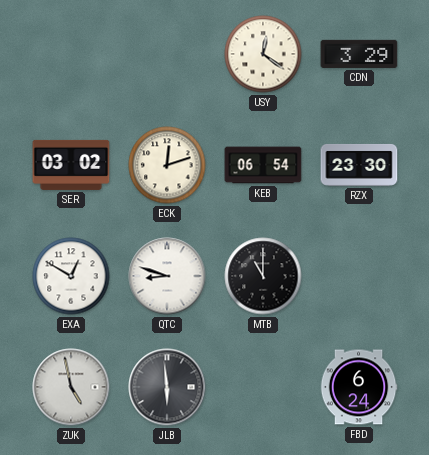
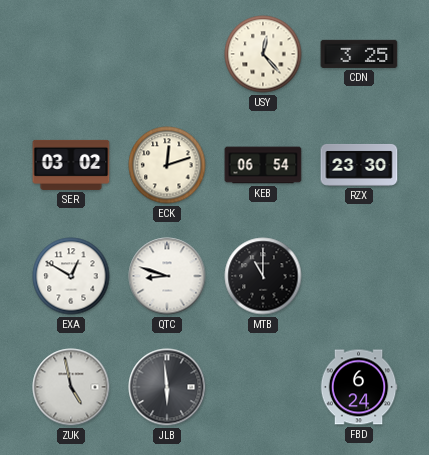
USY: 12:21 -> 12:23 (263, 54)
CDN: 3:29 -> 3:25 (359, 54)
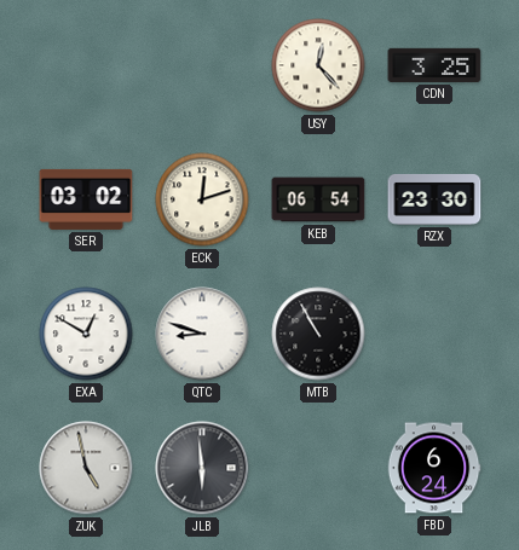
MTB: 11:00 -> 10:55 (318, 334)
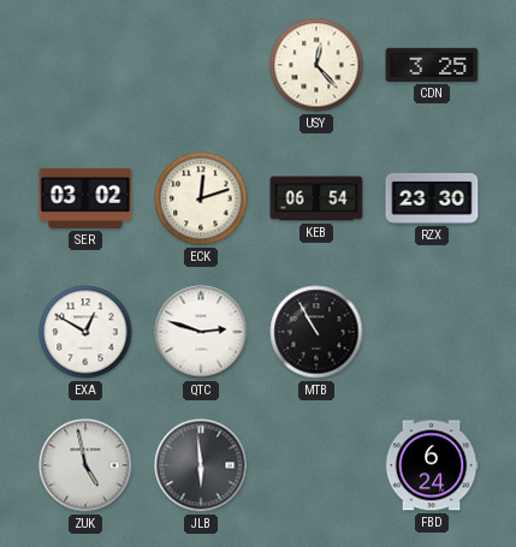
QTC: 8:48 -> 2:48 (201, 332)
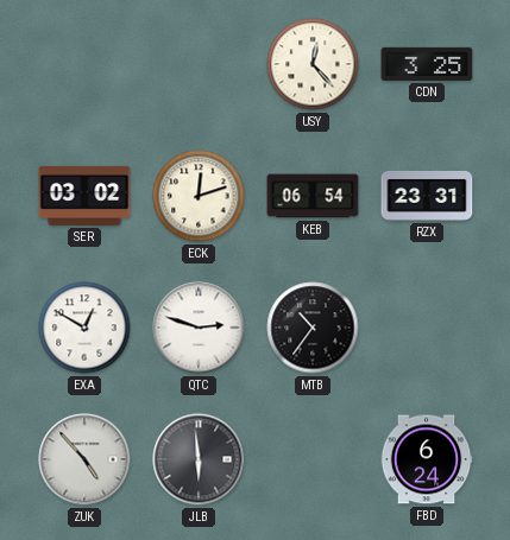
RZX: 23:30 -> 23:31 (427, 196)
MTB: 10:55 -> 10:36 (313, 328)
ZUK: 4:58 -> 4:53 (84, 459)
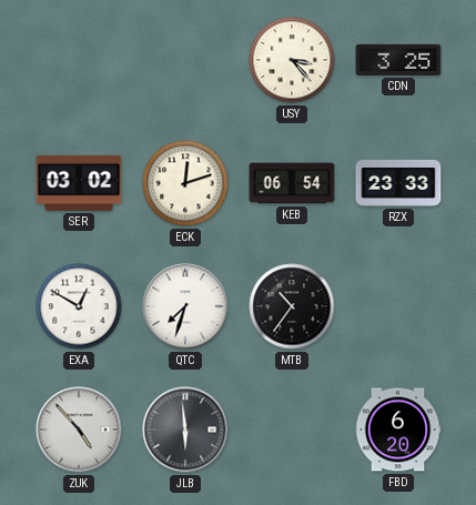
USY: 12:23 -> 3:23 (292, 60)
RZX: 23:31 -> 23:33 (398, 183)
QTC: 2:48 -> 7:33 (185, 306)
FBD: 6:24 -> 6:20 (398, 430)
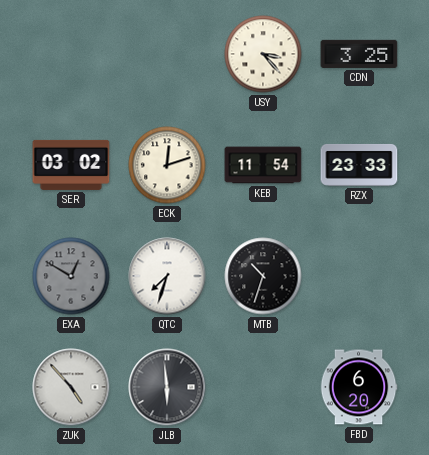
KEB: 06:54 -> 11:54 (263, 165)
EXA dial: white -> grey (71, 276)
MTB: 10:36 -> 10:33 (263, 276)
